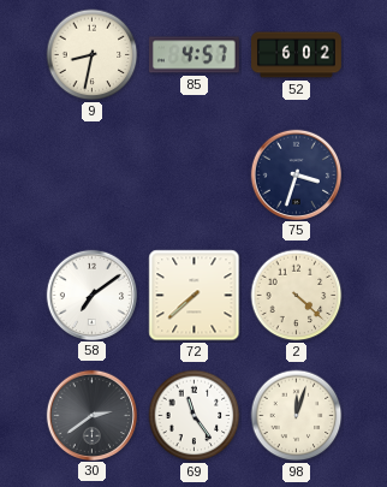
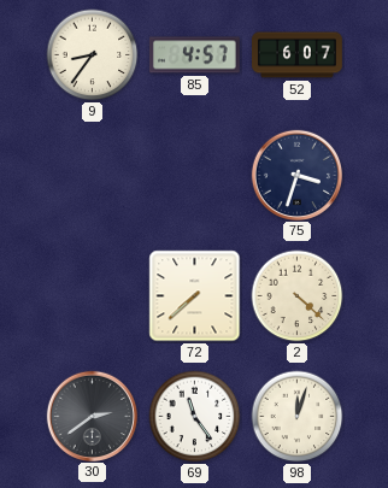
9: 8:32 -> 8:36 (93, 55)
52: 6:02 -> 6:07 (298, 55)
58: 7:09 -> none (91, 295)
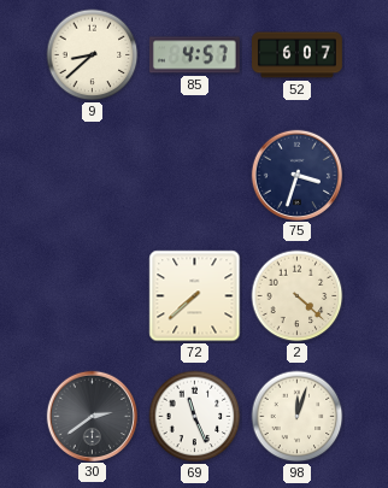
9: 8:36 -> 8:38 (93, 55)
69: 11:24 -> 11:26 (195, 417)
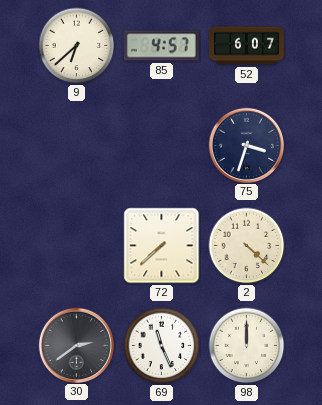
9: 8:38 -> 6:38 (77, 46)
98: 12:03 -> 12:00 (247, 346)
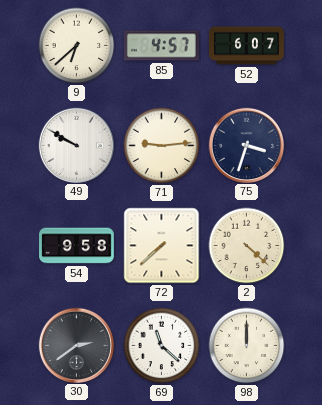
49: none -> 9:50 (76, 145)
71: none -> 9:14 (162, 146)
54: none -> 9:58 (77, 246)
69: 11:26 -> 11:22 (162, 346)
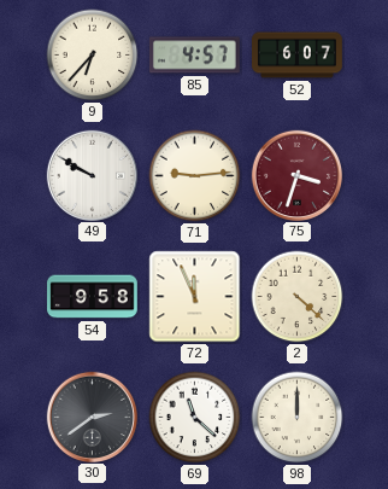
9: 6:38 -> 6:37 (93, 56)
75 dial: navy -> burgundy (296, 175)
72: 7:38 -> 11:56 (195, 297)
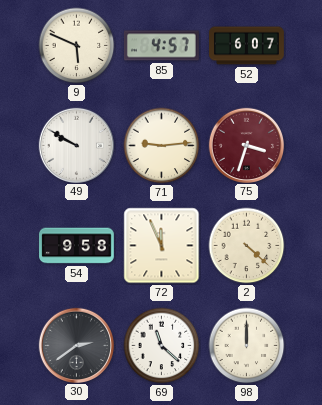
9: 6:37 -> 5:49 (77, 46)
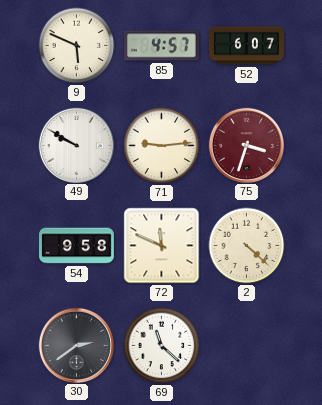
72: 11:56 -> 11:49 (162, 246)
98: 12:00 -> none (247, 346)
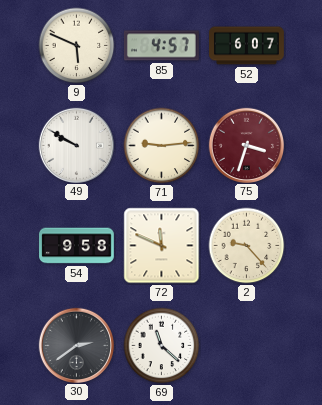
2: 4:22 -> 9:23 (247, 246)
